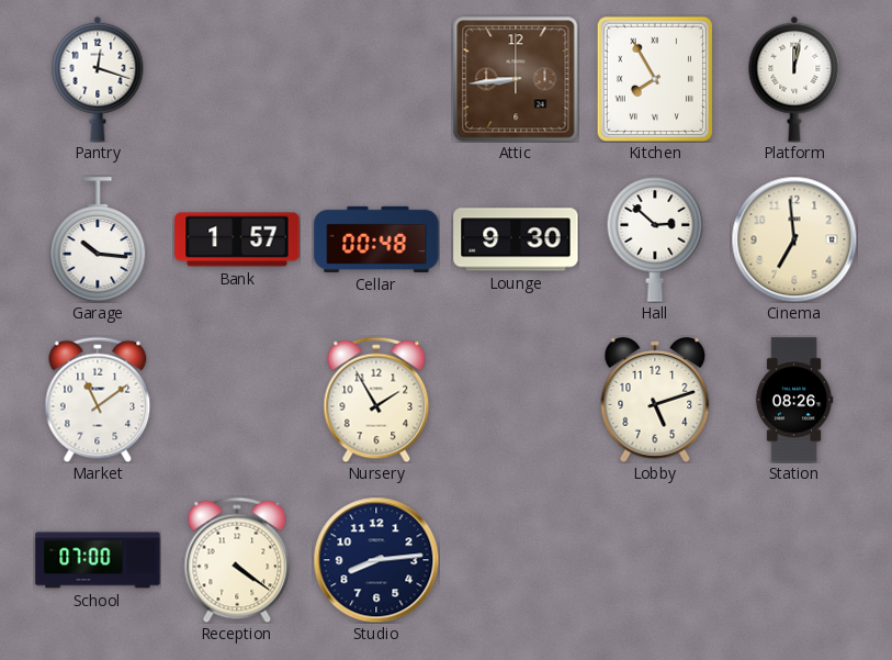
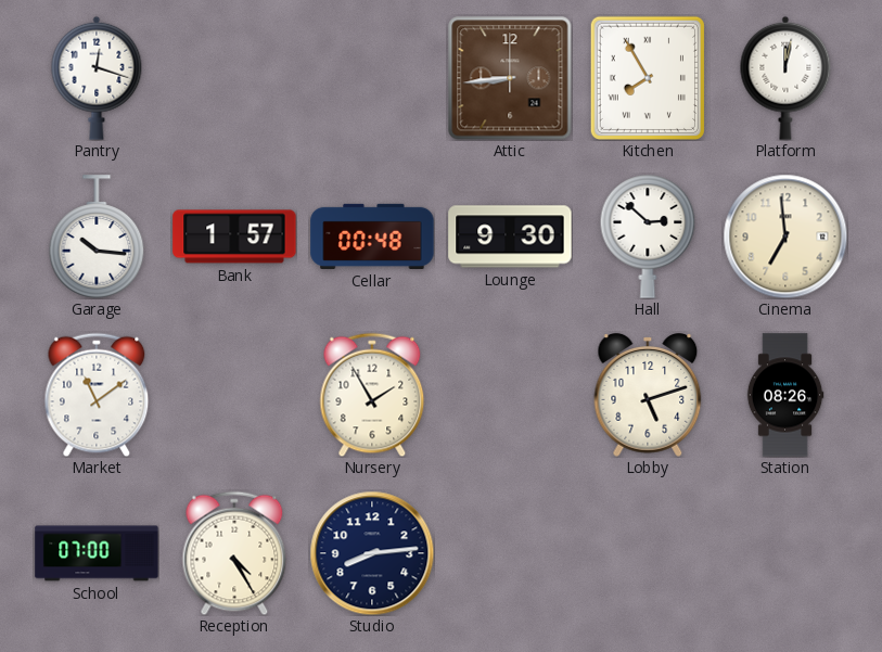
Reception: 4:21 -> 4:25 (234, 553)
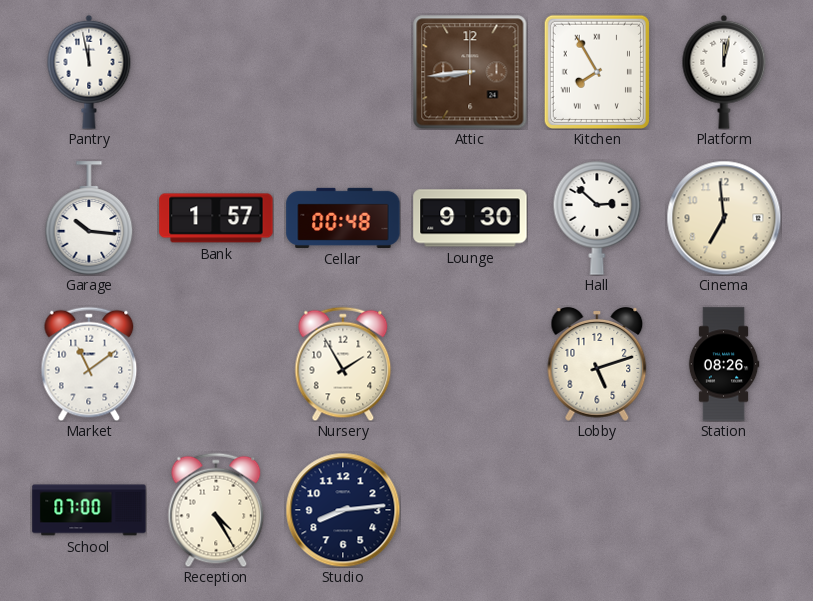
Pantry: 12:18 -> 11:58 (89, 72)
